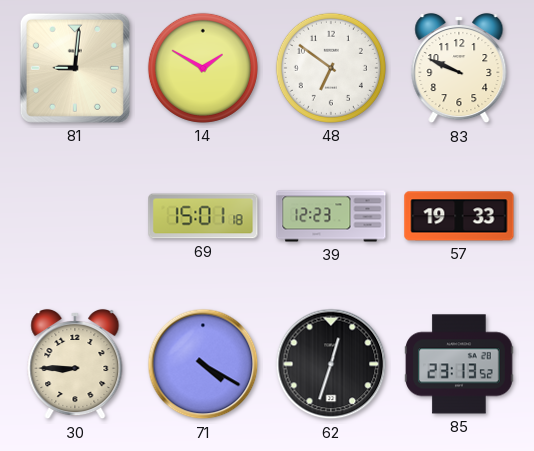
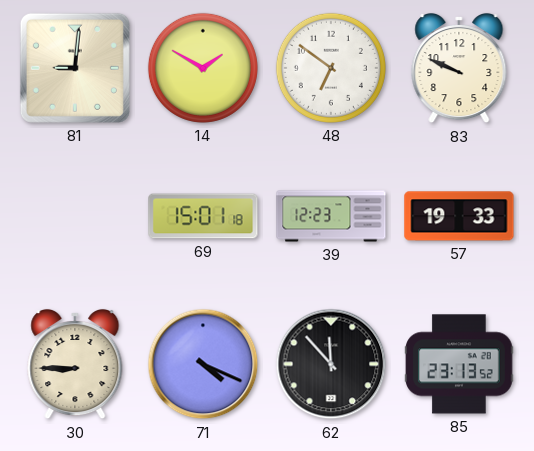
71: 4:20 -> 4:19 (203, 364)
62: 12:33 -> 11:53 (331, 364)
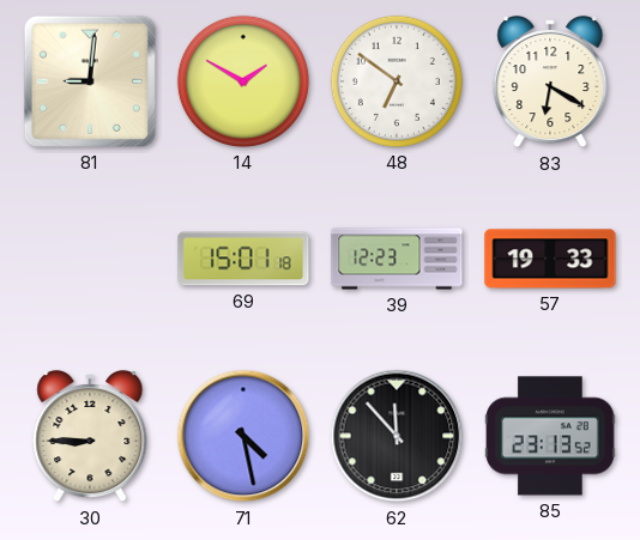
83: 9:49 -> 6:20 (550, 81)
71: 4:19 -> 4:28 (243, 436)
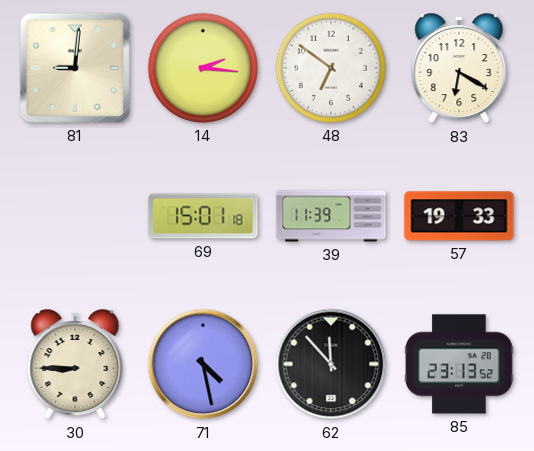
14: 1:50 -> 2:16 (203, 68)
39: 12:23 -> 11:39 (331, 216)
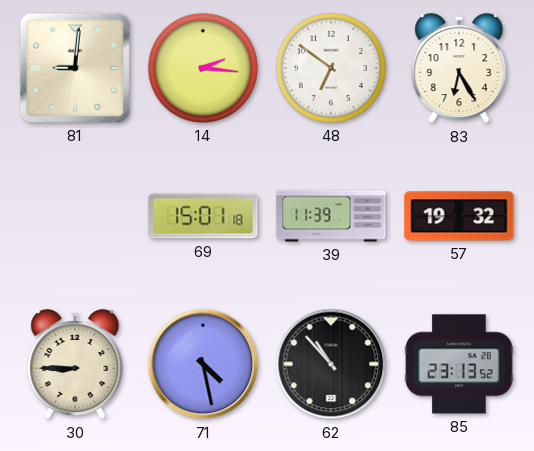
83: 6:20 -> 6:25 (459, 68)
57: 19:33 -> 19:32 (459, 216)
62: 11:53 -> 10:53 (331, 364)
